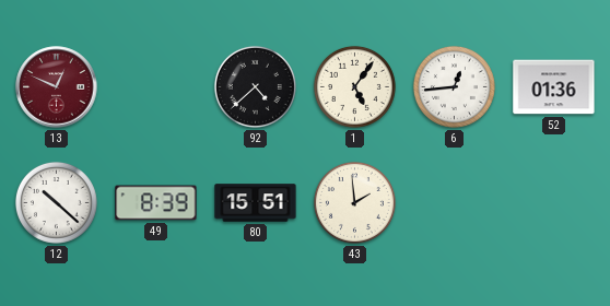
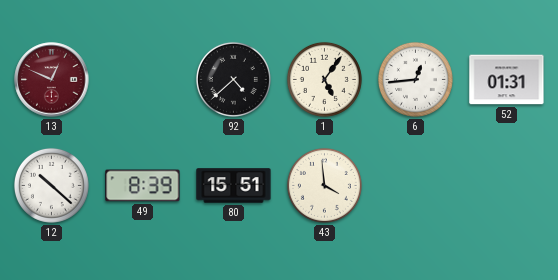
52: 01:36 -> 01:31 (507, 80)
43: 1:59 -> 3:59 (324, 185)
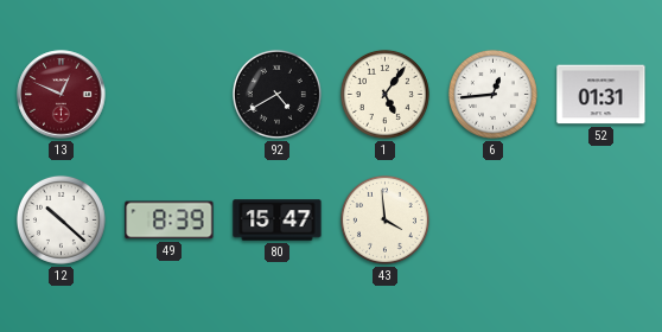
92: 4:38 -> 4:40 (276, 94)
80: 15:51 -> 15:47 (278, 221)
